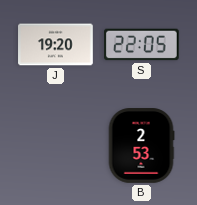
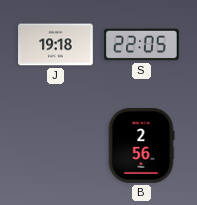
J: 19:20 -> 19:18 (56, 45)
B: 2:53 -> 2:56 (141, 146)
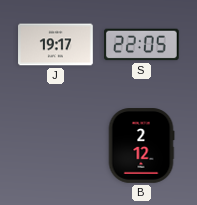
J: 19:18 -> 19:17 (56, 45)
B: 2:56 -> 2:12 (141, 146)
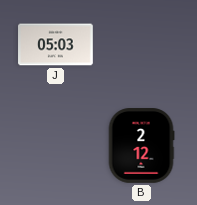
J: 19:17 -> 05:03 (56, 45)
S: 22:05 -> none (142, 45)
